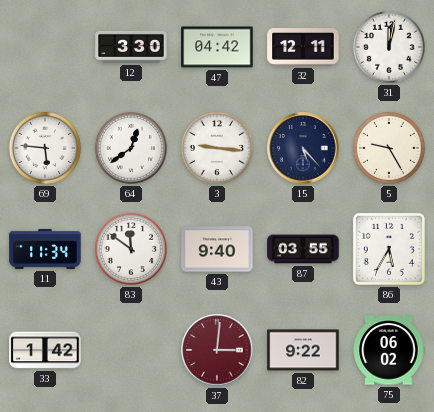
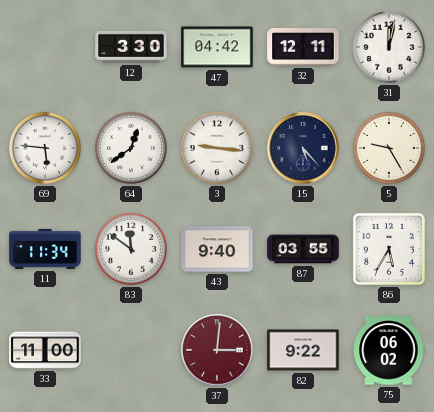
33: 1:42 -> 11:00 (45, 350)
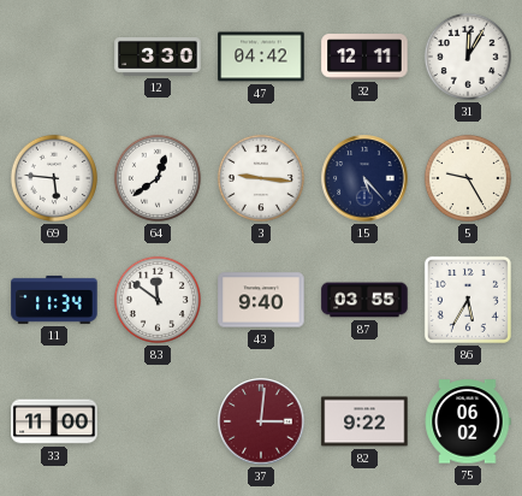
31: 12:02 -> 12:05 (468, 57)
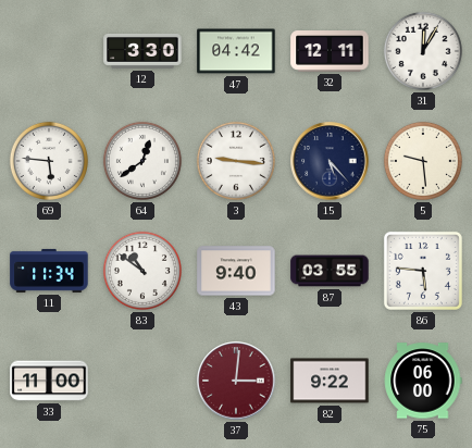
5: 9:25 -> 9:29 (423, 161)
83: 11:51 -> 10:51 (142, 271)
86: 5:35 -> 5:46 (423, 271)
75: 06:02 -> 06:00 (423, 381)
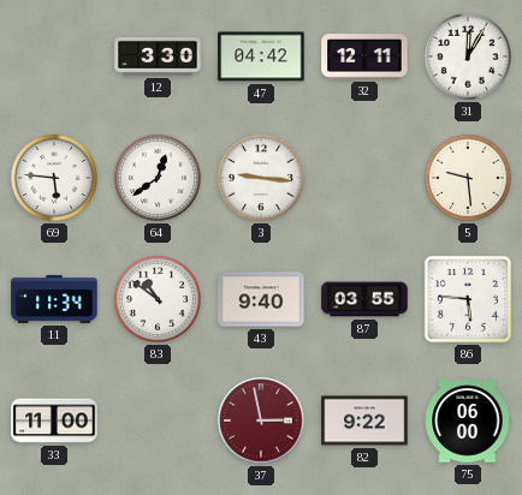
15: 5:23 -> none (330, 161)
37: 3:01 -> 2:58 (261, 421)
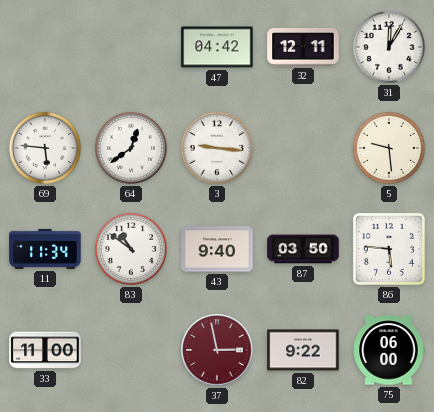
12: 3:30 -> none (158, 56)
87: 03:55 -> 03:50 (303, 249)
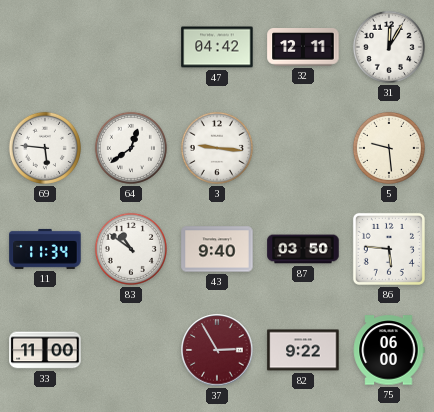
37: 2:58 -> 2:55 (217, 350)
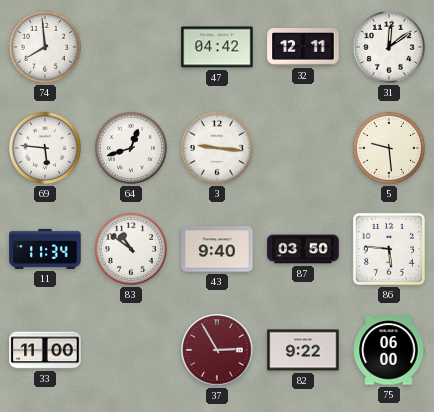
74: none -> 7:59 (45, 47)
31: 12:05 -> 12:09 (389, 47)
64: 12:39 -> 12:42 (131, 148)
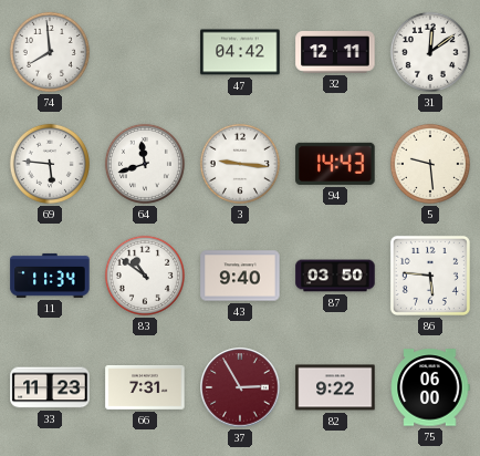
64: 12:42 -> 11:42 (145, 164)
94: none -> 14:43 (335, 164)
33: 11:00 -> 11:23 (50, 387)
66: none -> 7:31 (145, 388)
